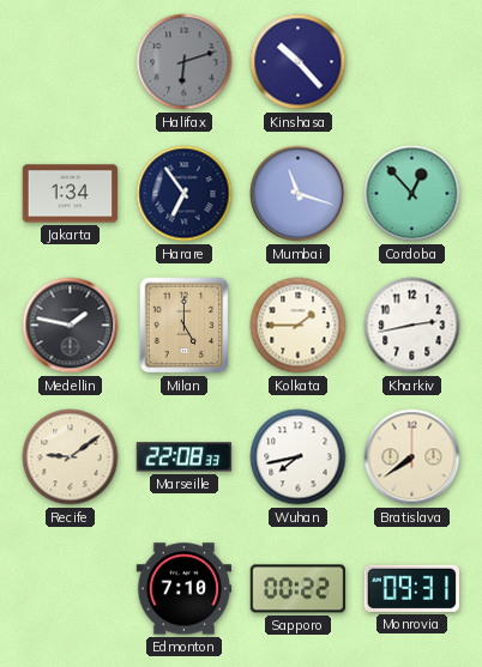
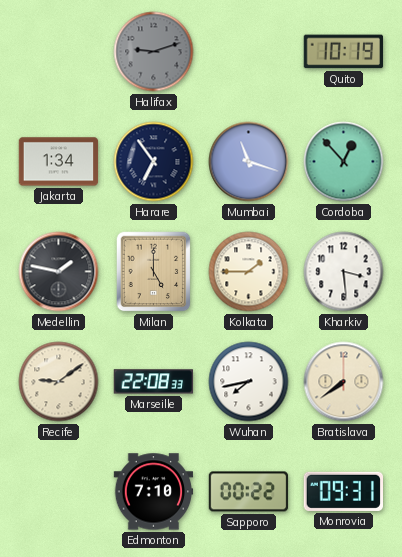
Halifax: 6:12 -> 9:12 (154, 52)
Kinshasa: 10:23 -> none (299, 62)
Quito: none -> 10:19 (344, 52)
Kharkiv: 2:43 -> 3:29 (344, 272)
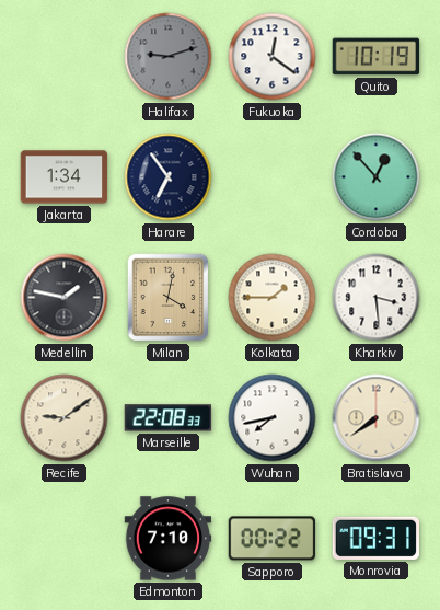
Fukuoka: none -> 12:21 (273, 57)
Mumbai: 11:18 -> none (249, 162)
Milan: 5:00 -> 4:02 (169, 298)
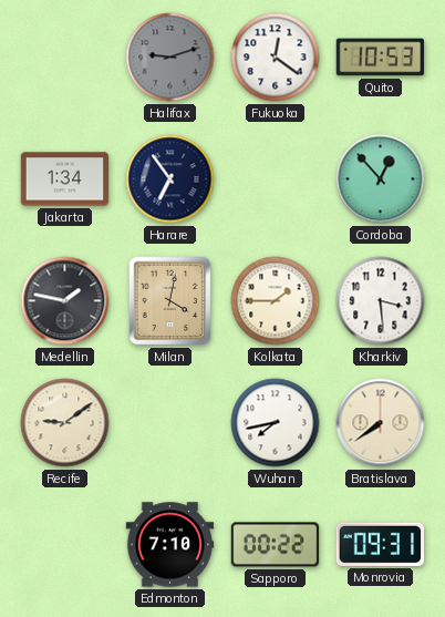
Quito: 10:19 -> 10:53 (381, 58)
Marseille: 22:08 -> none (169, 418)
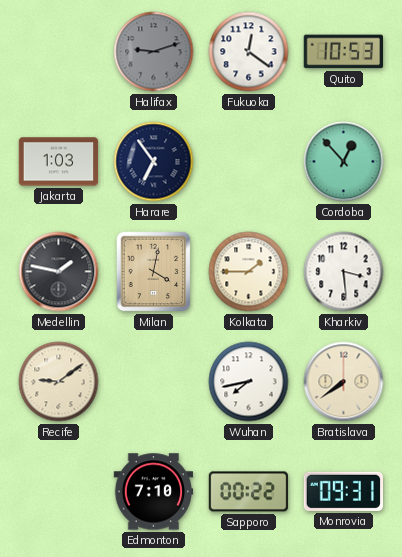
Jakarta: 1:34 -> 1:03 (59, 162)
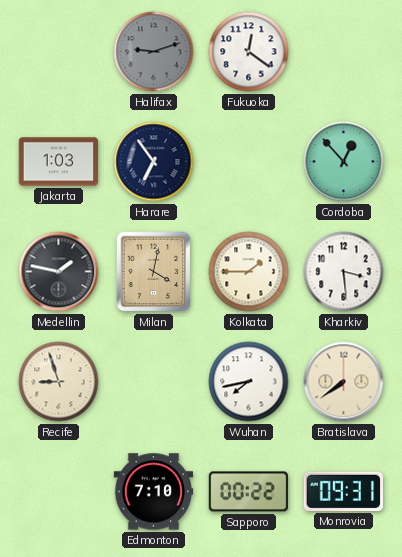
Quito: 10:53 -> none (344, 52)
Recife: 9:09 -> 8:57 (59, 382)
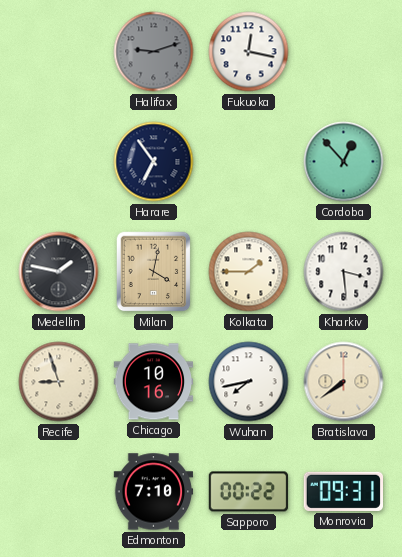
Fukuoka: 12:21 -> 12:17 (249, 52)
Jakarta: 1:03 -> none (59, 162)
Chicago: none -> 10:16 (154, 382)
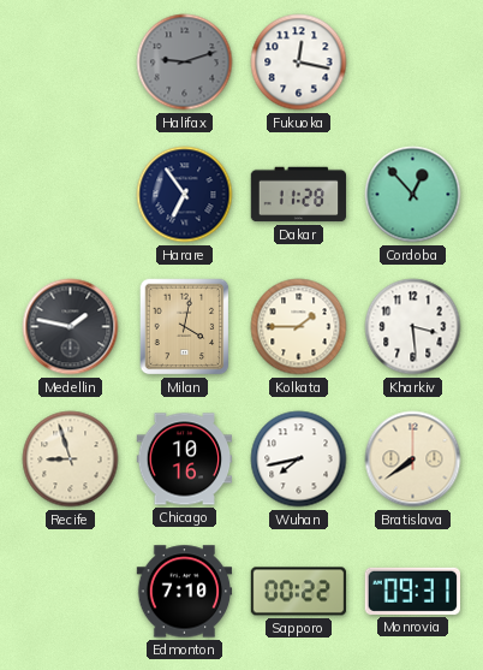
Dakar: none -> 11:28 (299, 195)
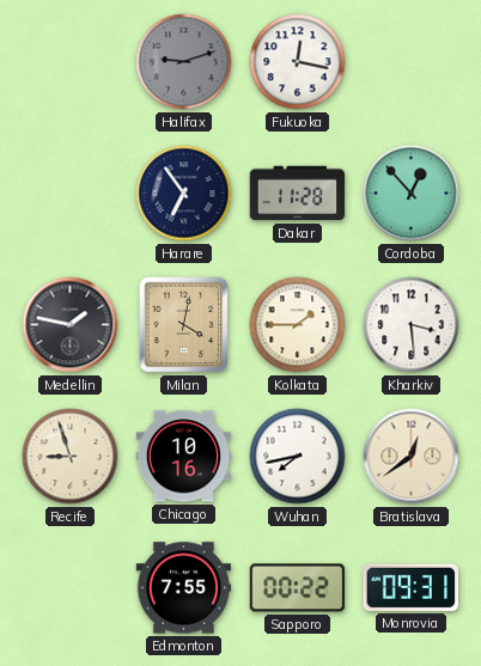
Bratislava: 7:39 -> 12:39 (412, 457)
Edmonton: 7:10 -> 7:55 (184, 588)
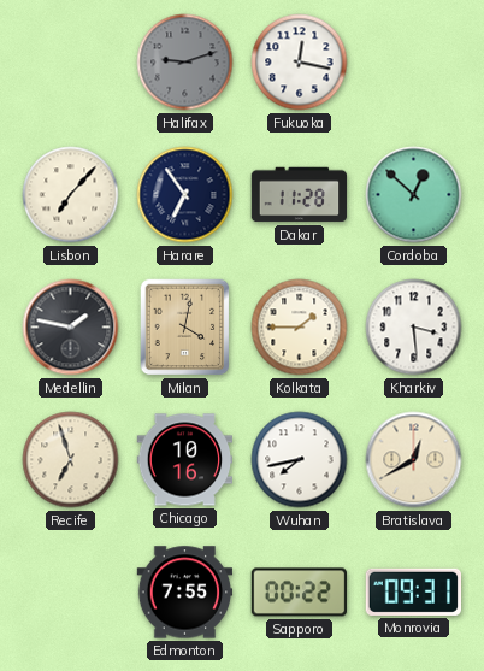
Lisbon: none -> 7:07 (71, 195)
Cordoba: 12:53 -> 12:52 (414, 195)
Recife: 8:57 -> 6:57 (71, 460)
Bratislava: 12:39 -> 12:40 (414, 460)
